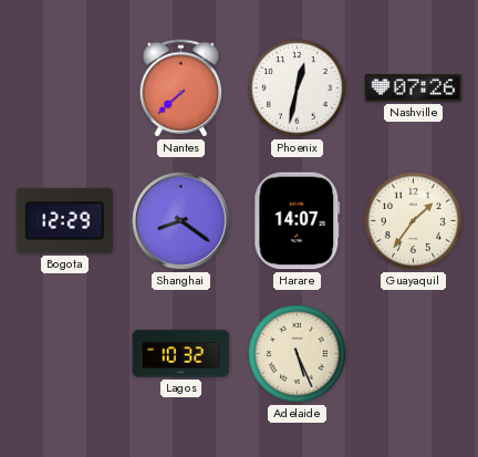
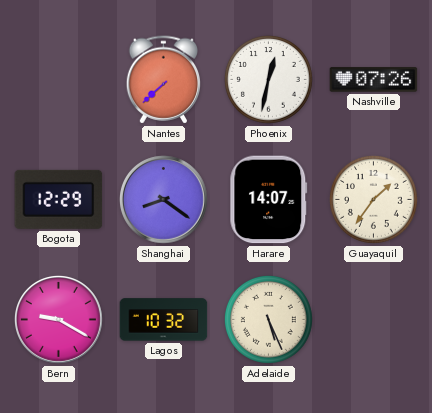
Bern: none -> 9:20 (58, 320)
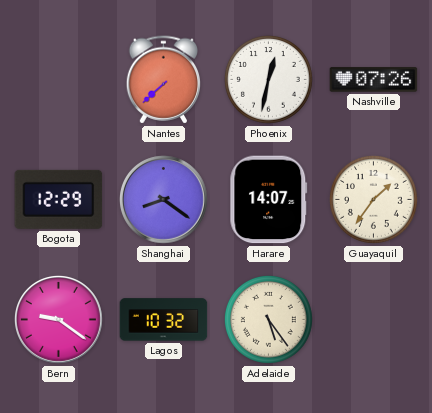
Bern: 9:20 -> 9:21 (58, 320)
Adelaide: 5:26 -> 5:24 (268, 319)
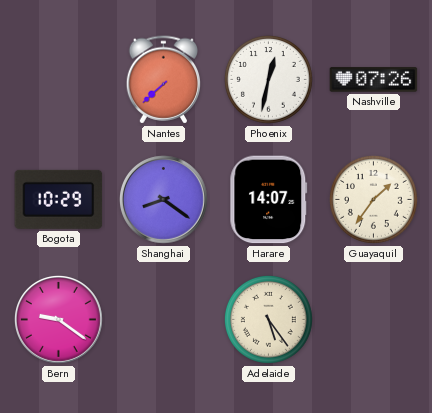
Bogota: 12:29 -> 10:29 (59, 199)
Lagos: 10:32 -> none (164, 320)
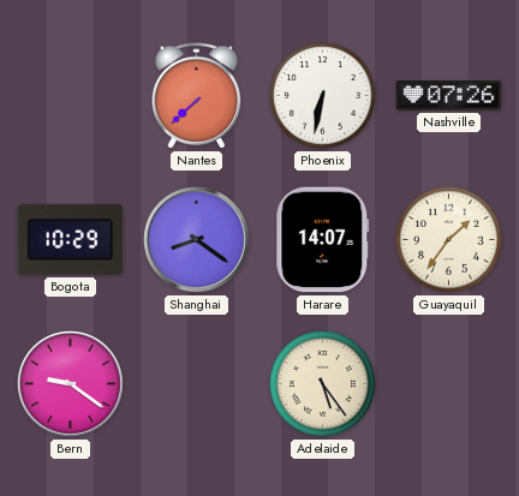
Phoenix: 12:32 -> 6:32 (322, 95)
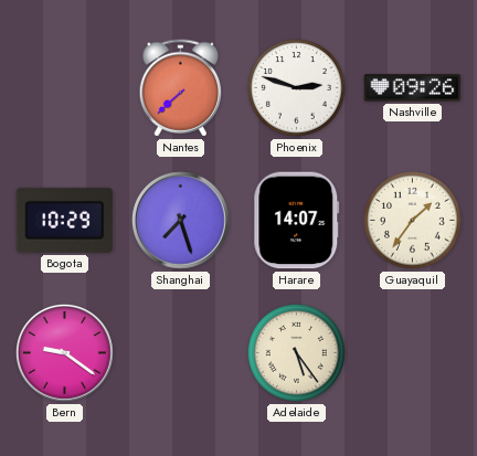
Phoenix: 6:32 -> 2:48 (296, 87)
Nashville: 07:26 -> 09:26 (413, 88)
Shanghai: 8:21 -> 7:27 (180, 221)
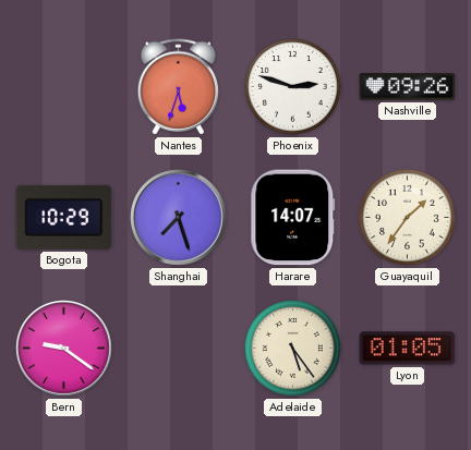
Nantes: 7:38 -> 5:33 (178, 87)
Lyon: none -> 01:05 (408, 349)
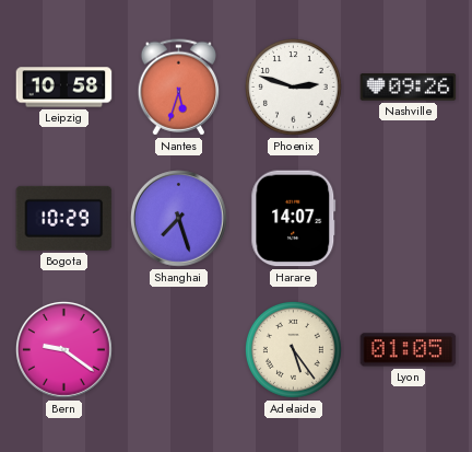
Leipzig: none -> 10:58 (64, 88)
Guayaquil: 1:36 -> none (407, 217)
